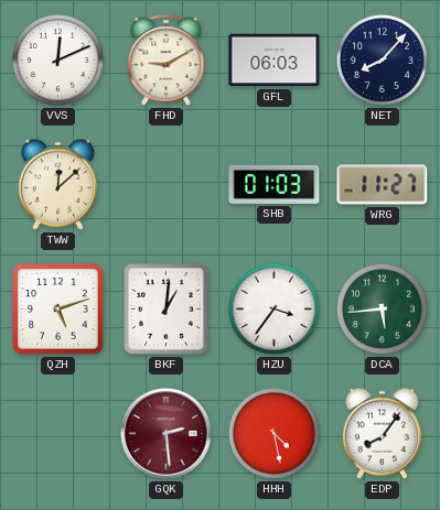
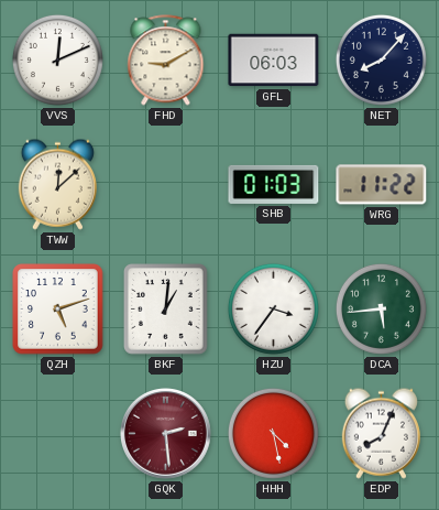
WRG: 11:27 -> 11:22 (382, 185)
EDP: 8:06 -> 8:04 (381, 433)
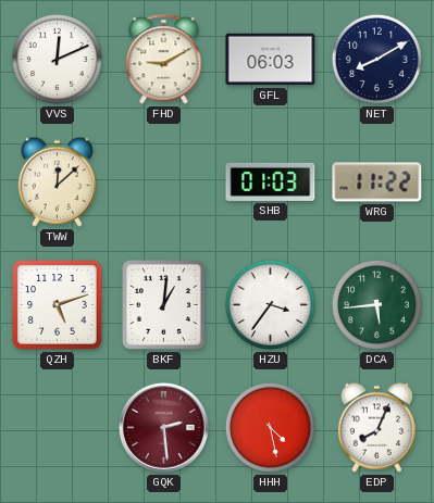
NET: 8:07 -> 8:10 (376, 59)
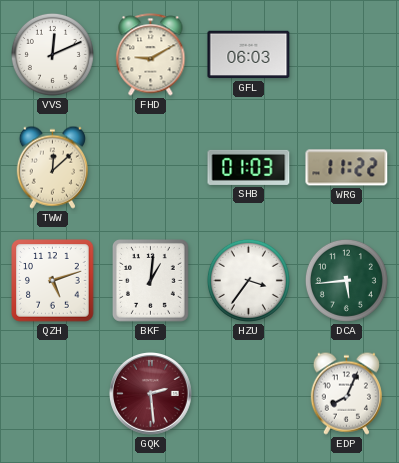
NET: 8:10 -> none (376, 59)
HHH: 4:28 -> none (270, 427)
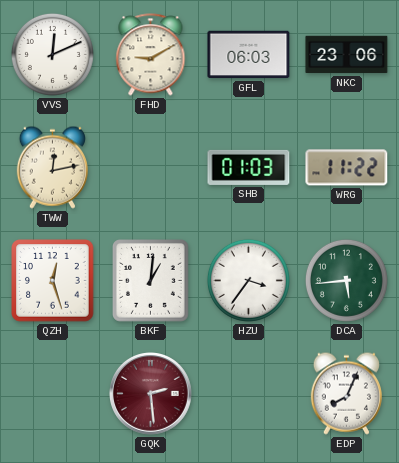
NKC: none -> 23:06 (347, 55)
TWW: 12:08 -> 12:13 (52, 167)
QZH: 5:12 -> 12:27 (53, 281)
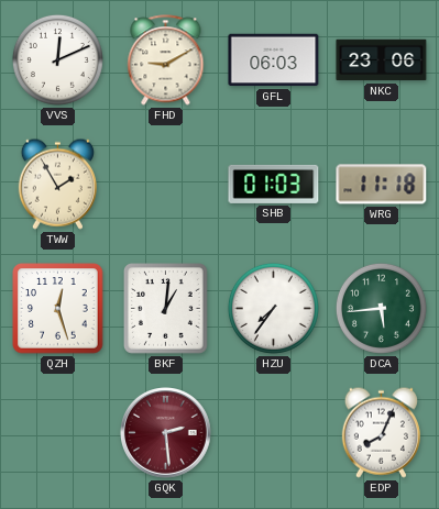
TWW: 12:13 -> 1:55 (57, 184)
WRG: 11:22 -> 11:18 (382, 185)
HZU: 3:36 -> 7:36 (273, 308)
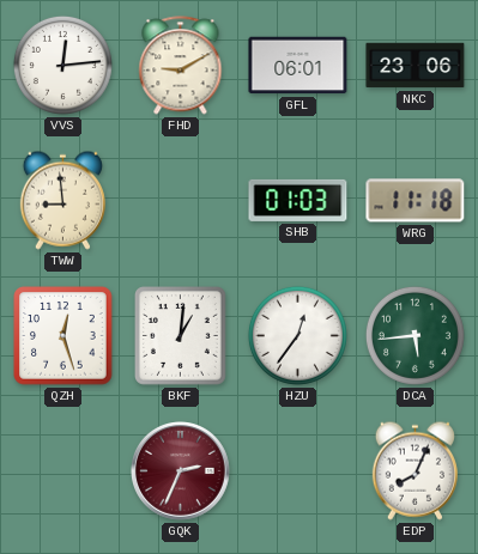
VVS: 12:11 -> 12:14 (62, 65)
GFL: 06:03 -> 06:01 (298, 66)
TWW: 1:55 -> 8:59 (62, 200)
HZU: 7:36 -> 12:36 (297, 335)
GQK: 2:29 -> 2:34 (181, 471)
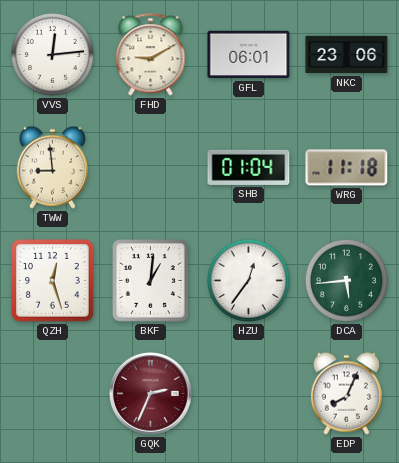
SHB: 01:03 -> 01:04 (249, 167)
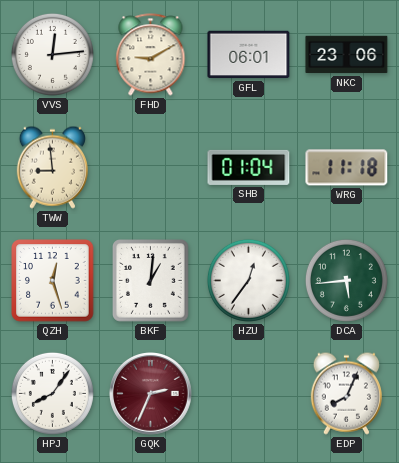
HPJ: none -> 8:06 (52, 393)
